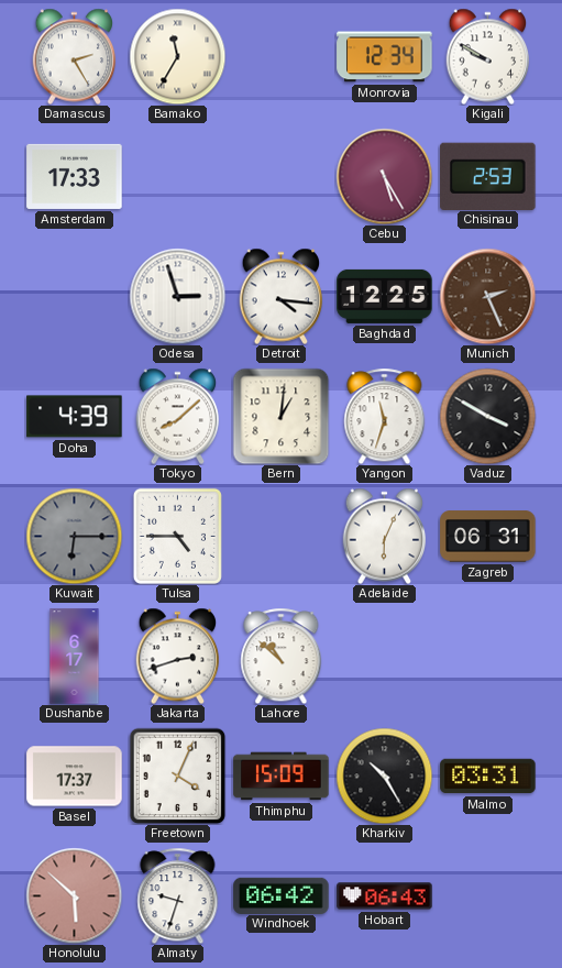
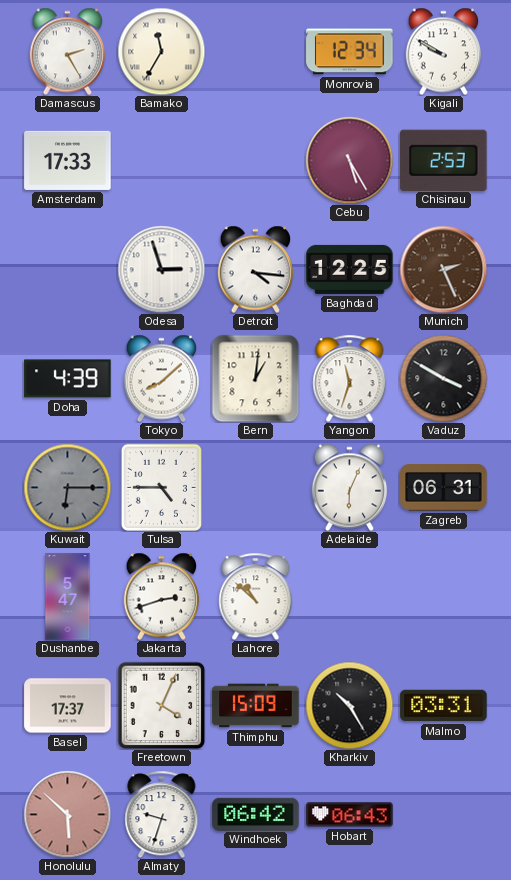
Dushanbe: 6:17 -> 5:47 (68, 597)
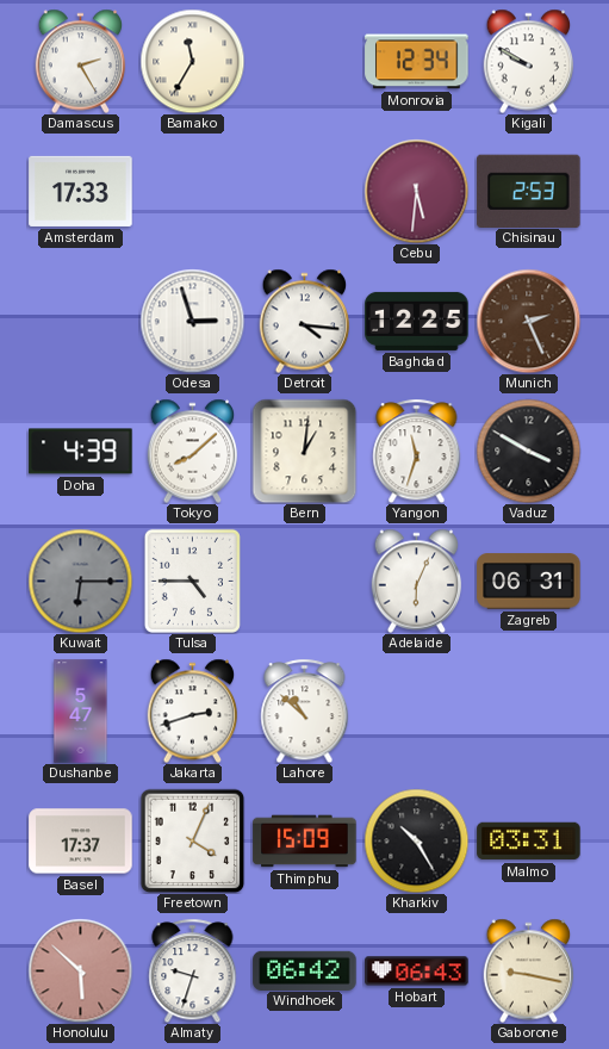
Cebu: 5:25 -> 5:31 (416, 191)
Gaborone: none -> 9:17 (529, 970)
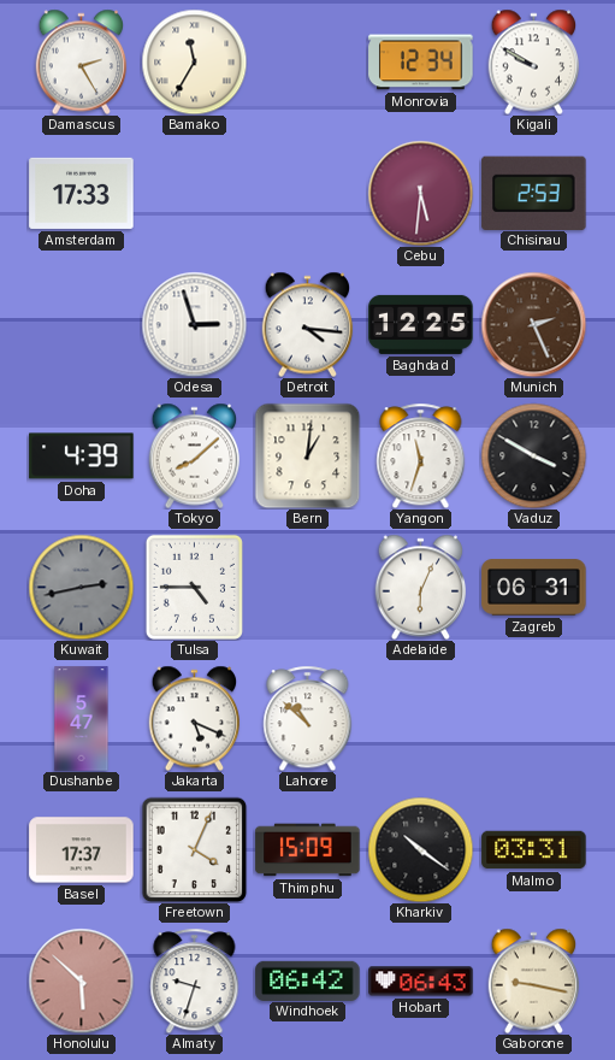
Kuwait: 6:15 -> 2:43 (81, 587)
Jakarta: 2:42 -> 5:19 (195, 718)
Kharkiv: 10:25 -> 10:21 (420, 849)
